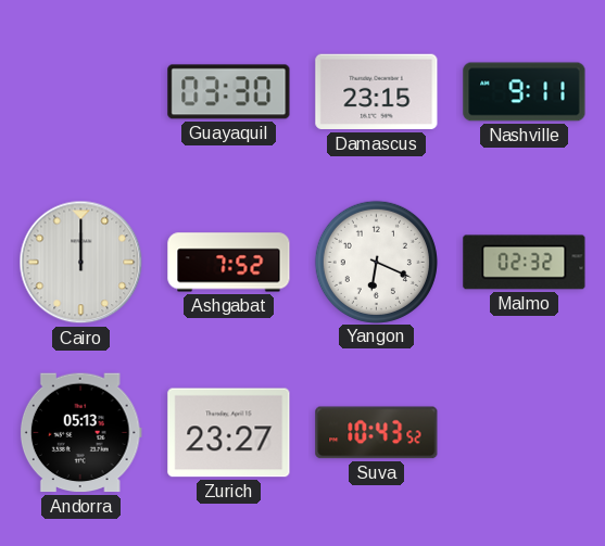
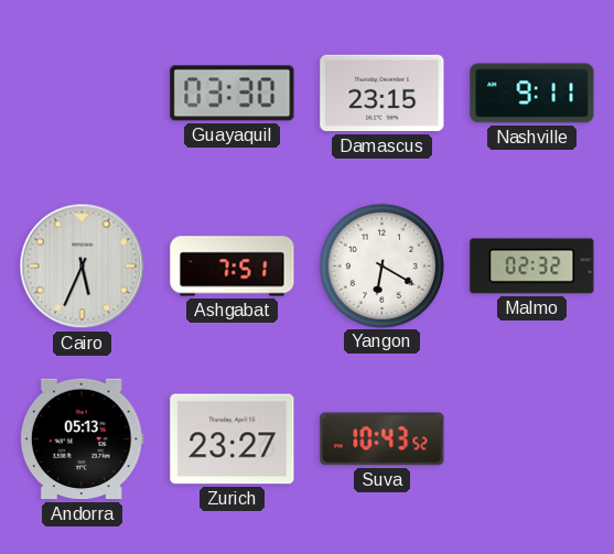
Cairo: 12:00 -> 5:34 (83, 267)
Ashgabat: 7:52 -> 7:51 (233, 267)
Yangon: 6:19 -> 6:20 (381, 265)
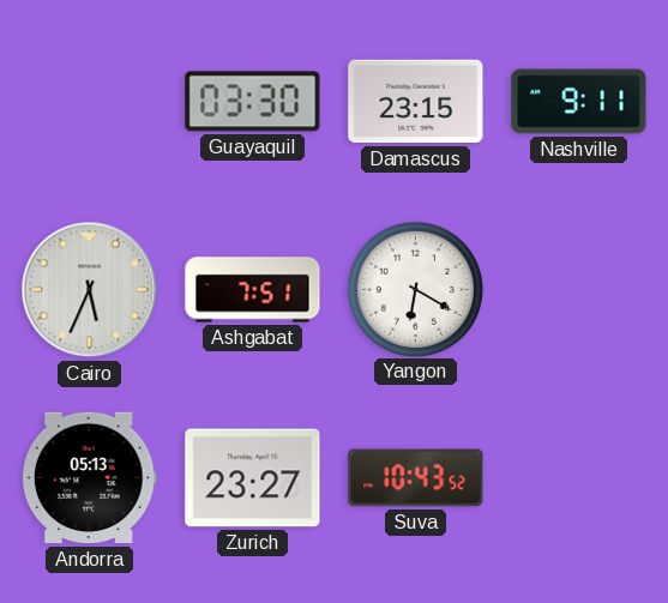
Malmo: 02:32 -> none (532, 267)
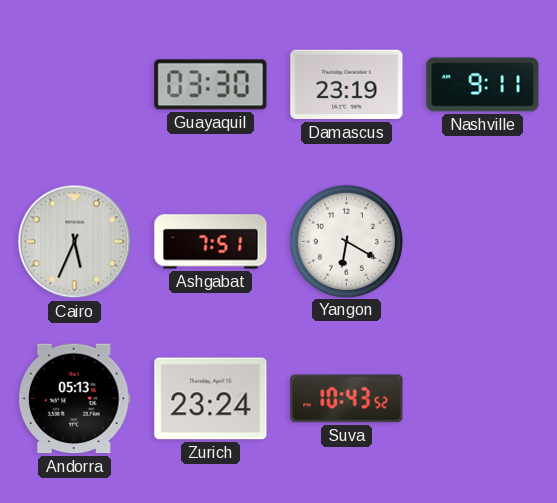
Damascus: 23:15 -> 23:19 (347, 85)
Zurich: 23:27 -> 23:24 (211, 399)
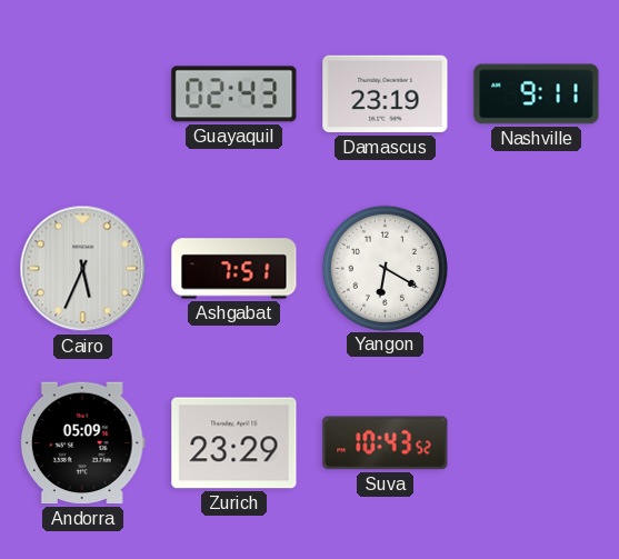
Guayaquil: 03:30 -> 02:43 (234, 94)
Andorra: 05:13 -> 05:09 (82, 443)
Zurich: 23:24 -> 23:29 (234, 443)
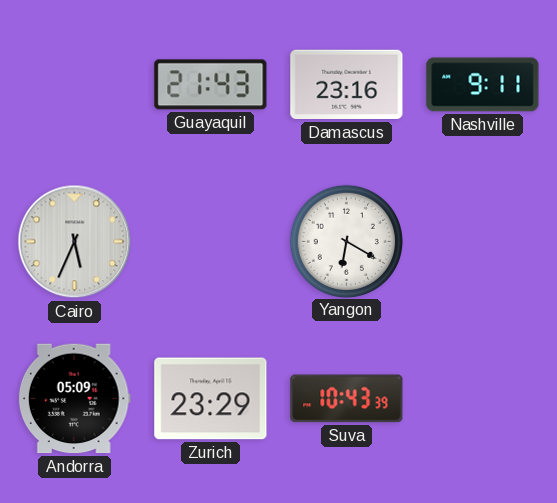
Guayaquil: 02:43 -> 21:43 (211, 85)
Damascus: 23:19 -> 23:16 (347, 85)
Ashgabat: 7:51 -> none (234, 269)
Suva: 10:43:52 -> 10:43:39 (347, 399)
